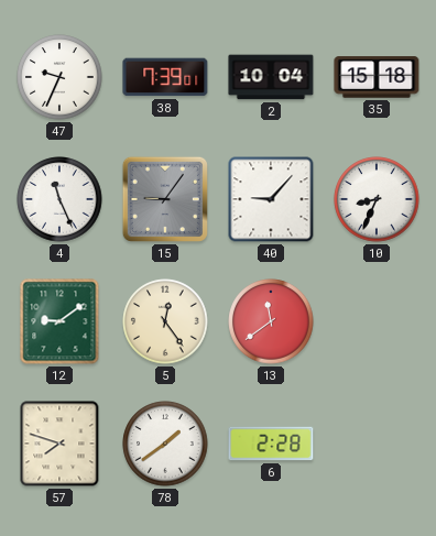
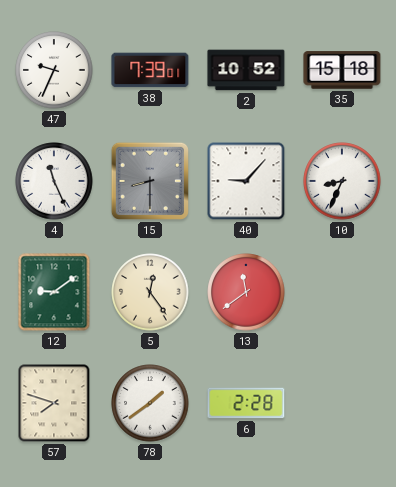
2: 10:04 -> 10:52 (246, 70)
15: 9:06 -> 8:30 (150, 181)
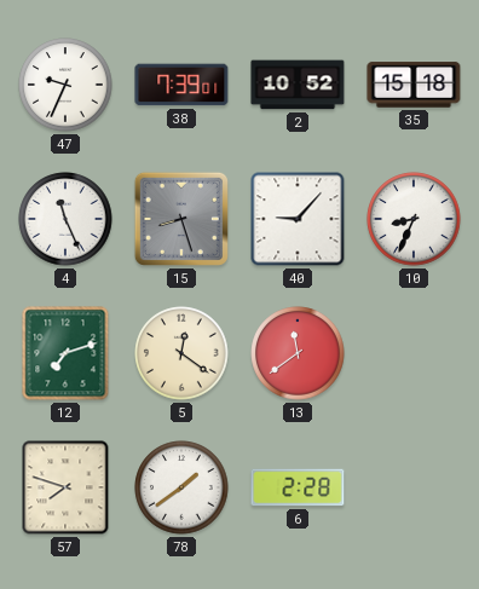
15: 8:30 -> 8:27 (181, 219)
12: 9:09 -> 7:12 (65, 353)
5: 12:24 -> 12:21 (181, 353)
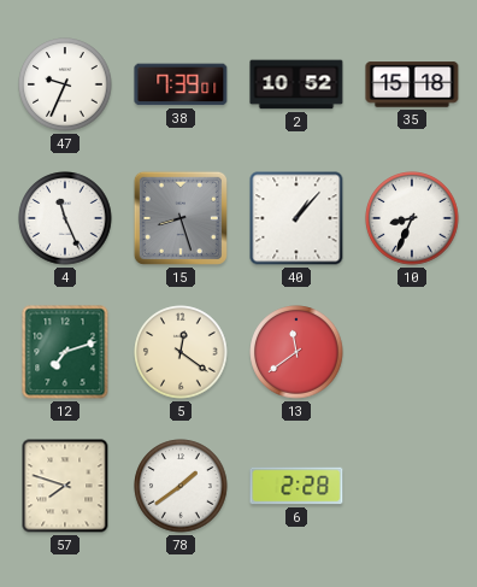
40: 9:07 -> 1:07 (296, 218)
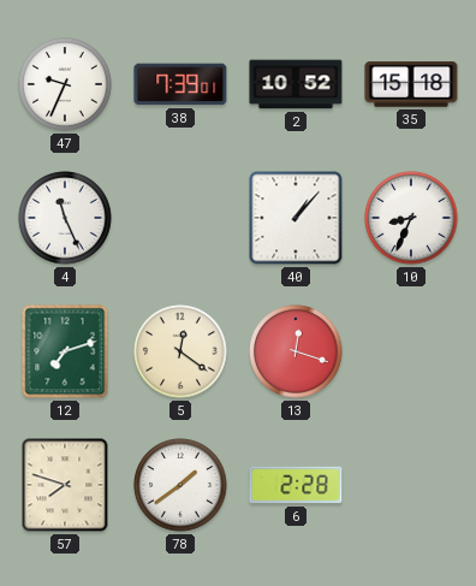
15: 8:27 -> none (181, 218)
13: 11:39 -> 12:18 (296, 351)
